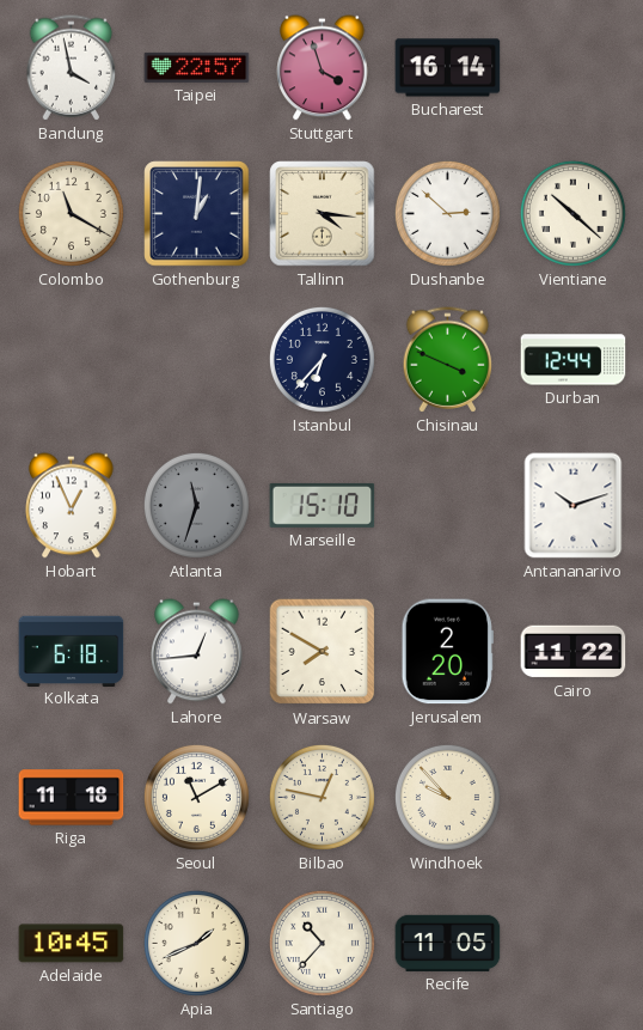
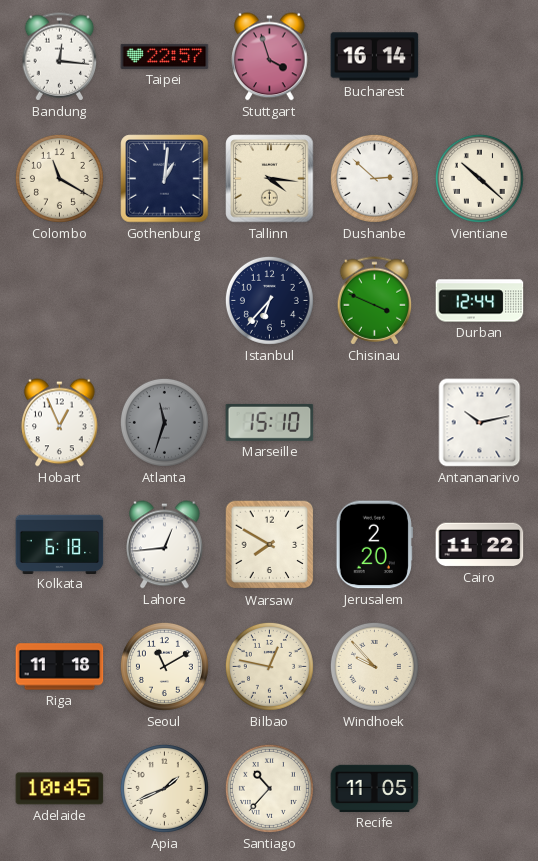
Bandung: 3:58 -> 12:16 (60, 57)
Antananarivo: 10:12 -> 10:13 (480, 423)
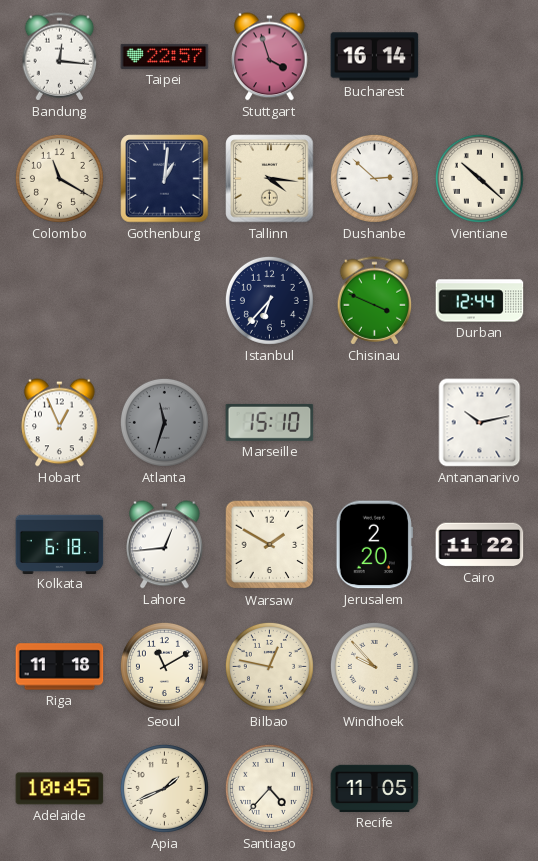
Warsaw: 7:50 -> 1:50 (270, 545)
Santiago: 10:37 -> 4:37 (269, 788)
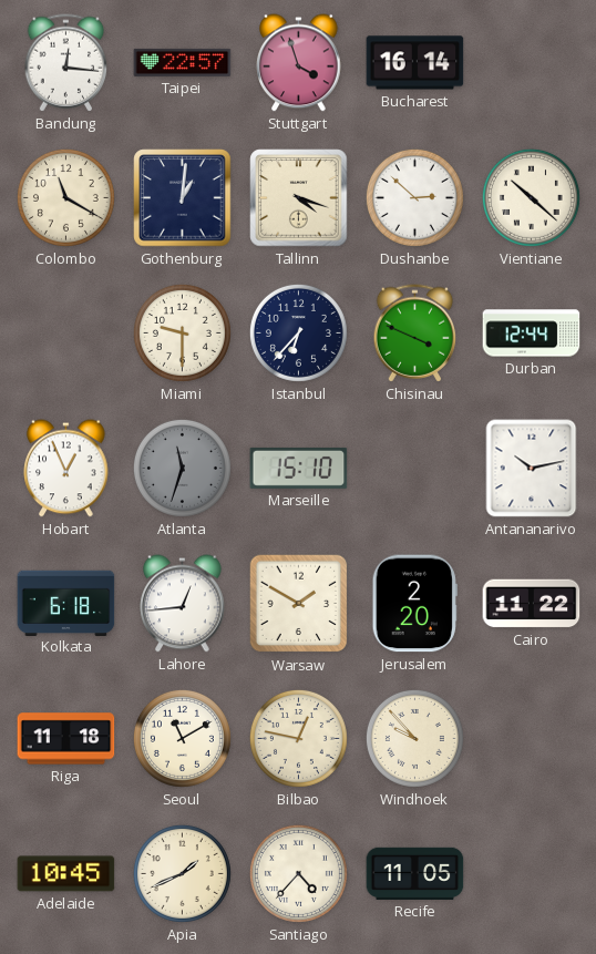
Tallinn: 4:16 -> 4:18 (299, 198)
Miami: none -> 9:30 (182, 332)
